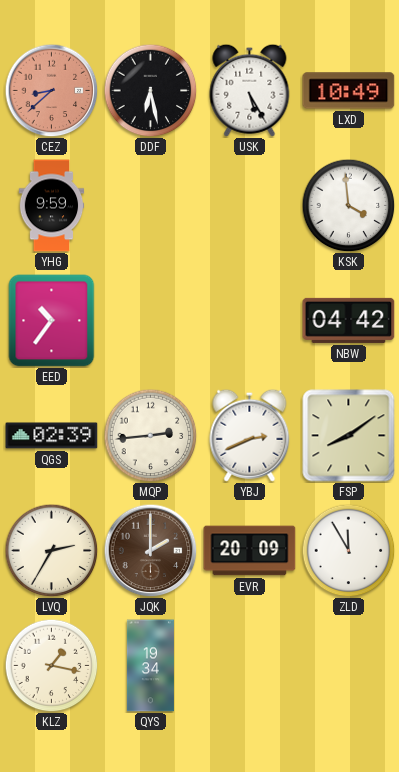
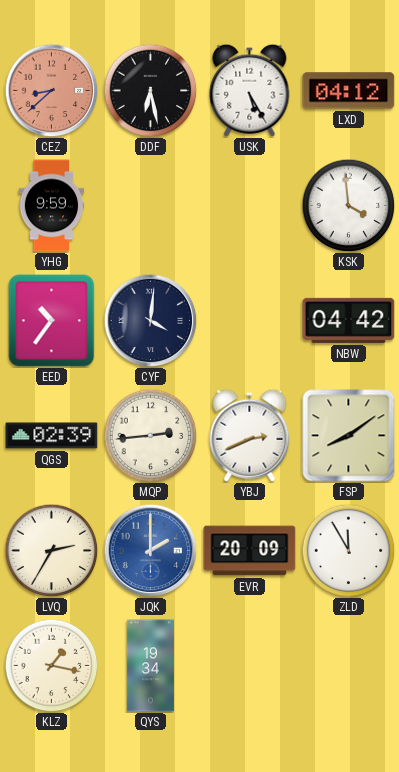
LXD: 10:49 -> 04:12 (349, 91)
CYF: none -> 4:01 (150, 320)
JQK dial: brown -> blue (150, 550)
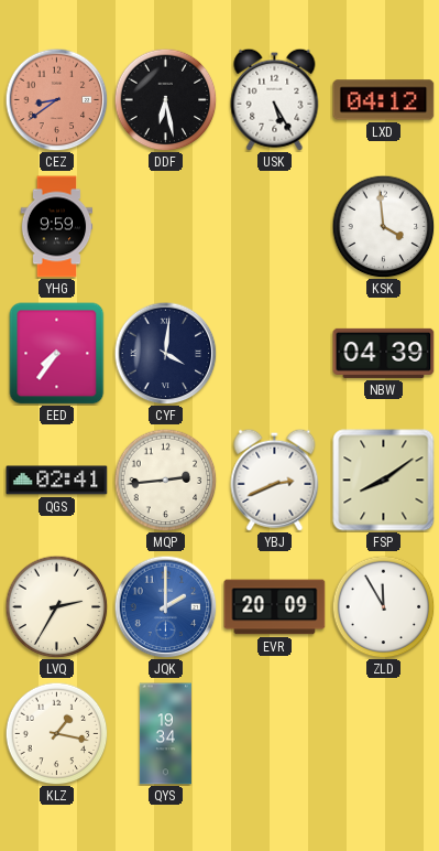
CEZ: 8:38 -> 8:39 (56, 99)
EED: 10:36 -> 7:36 (57, 354)
NBW: 04:42 -> 04:39 (384, 353)
QGS: 02:39 -> 02:41 (57, 481)
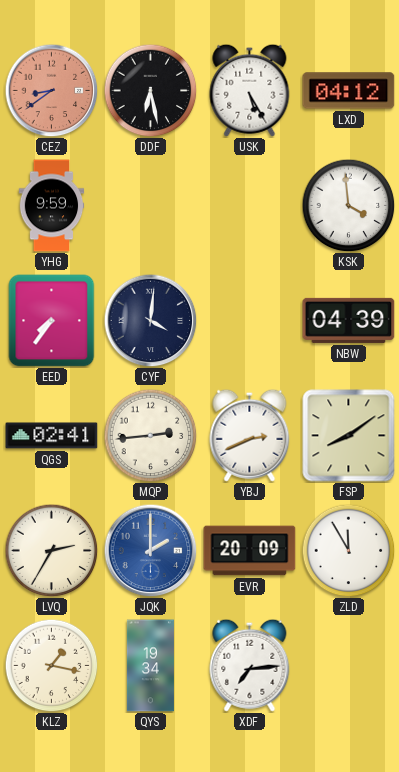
XDF: none -> 7:14 (250, 665)
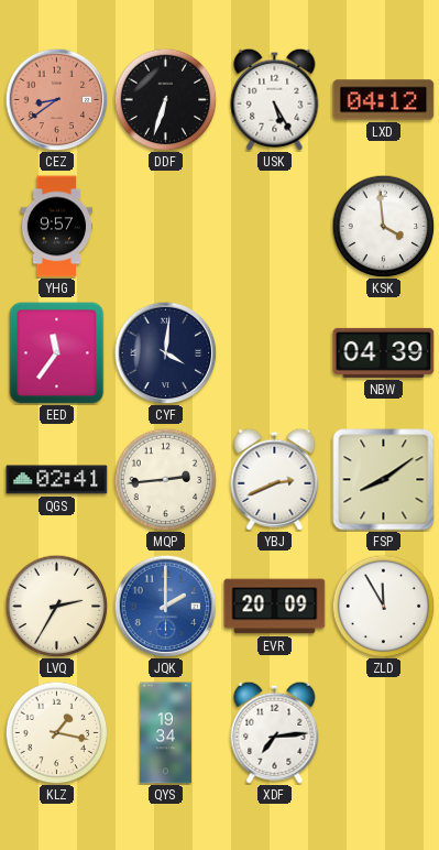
DDF: 6:28 -> 6:33 (165, 99)
YHG: 9:59 -> 9:57 (57, 227)
EED: 7:36 -> 11:36 (57, 353)
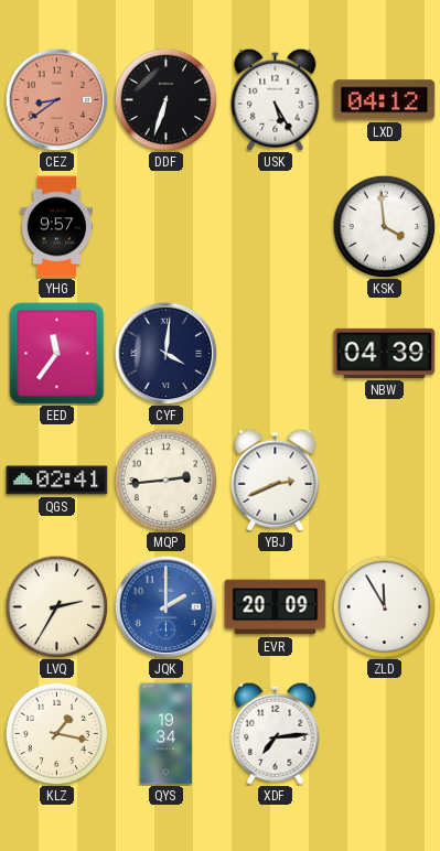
FSP: 8:09 -> none (384, 480)
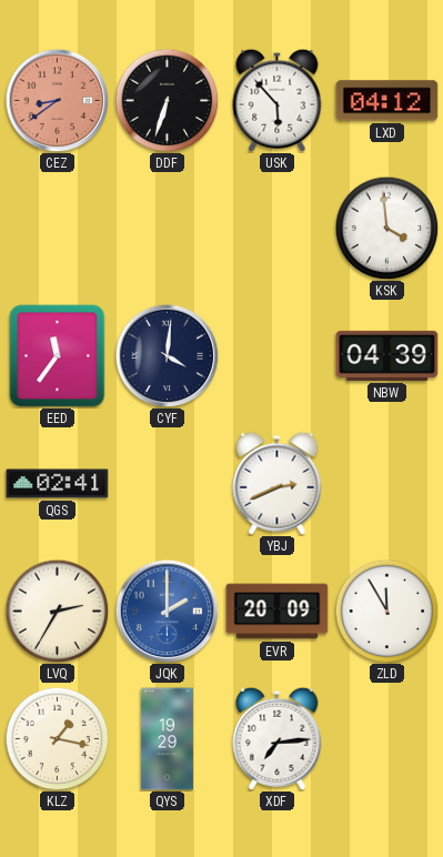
USK: 5:25 -> 5:53 (278, 100)
YHG: 9:57 -> none (57, 227)
MQP: 2:44 -> none (165, 480)
QYS: 19:34 -> 19:29 (167, 739)
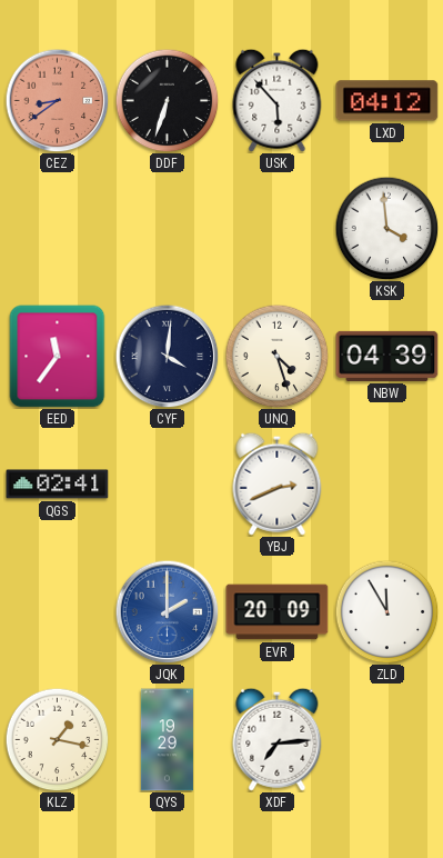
UNQ: none -> 4:27 (276, 356)
LVQ: 2:35 -> none (57, 611)
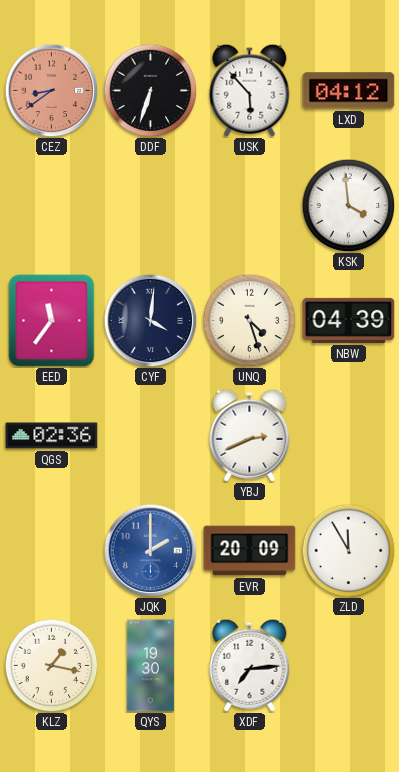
QGS: 02:41 -> 02:36 (52, 436)
QYS: 19:29 -> 19:30 (150, 666)
